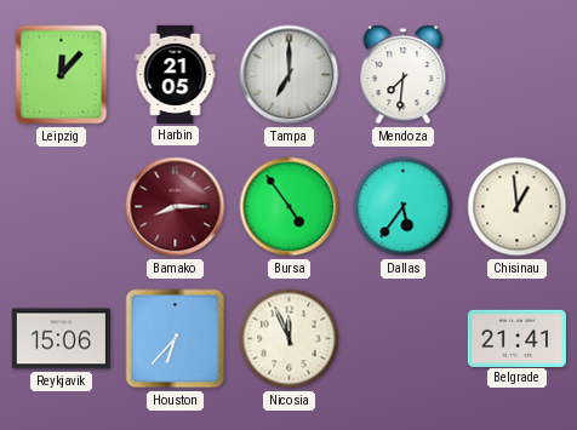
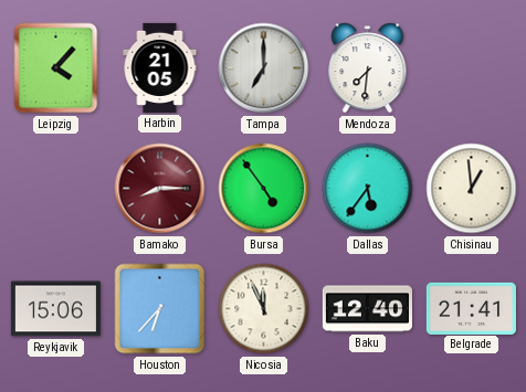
Leipzig: 12:07 -> 4:07 (56, 68)
Baku: none -> 12:40 (367, 309)
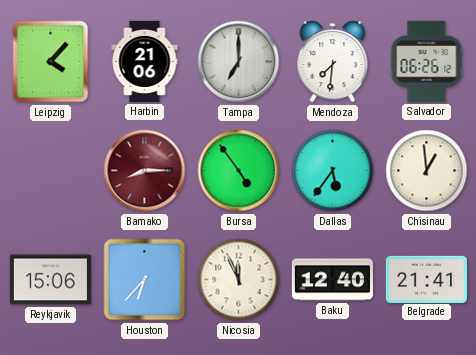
Harbin: 21:05 -> 21:06 (145, 61)
Salvador: none -> 06:26 (427, 61)
